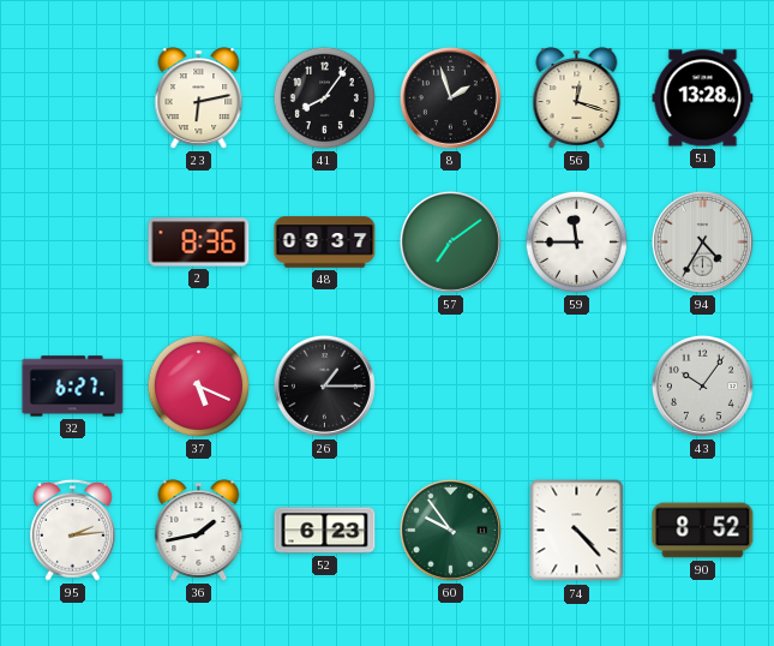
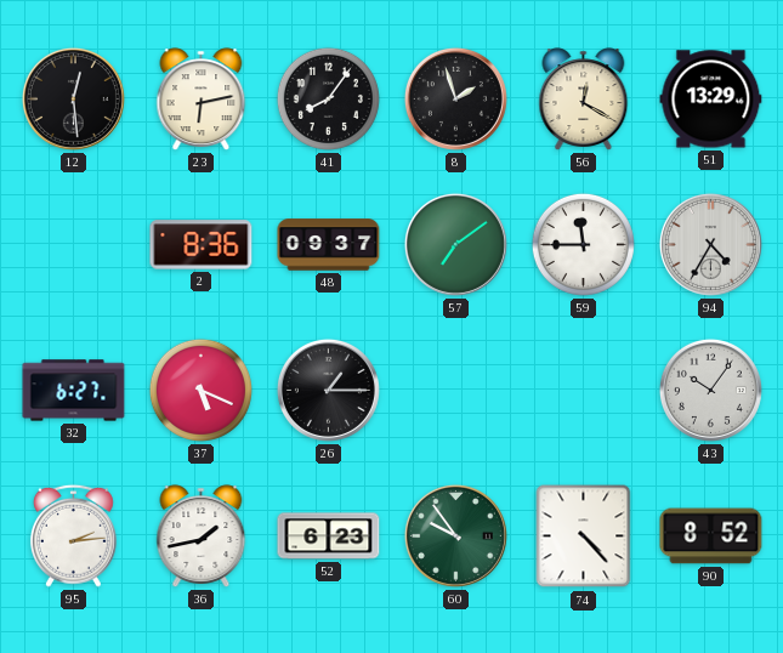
12: none -> 12:29 (73, 98)
56: 12:18 -> 12:20 (584, 100)
51: 13:28 -> 13:29 (711, 100)
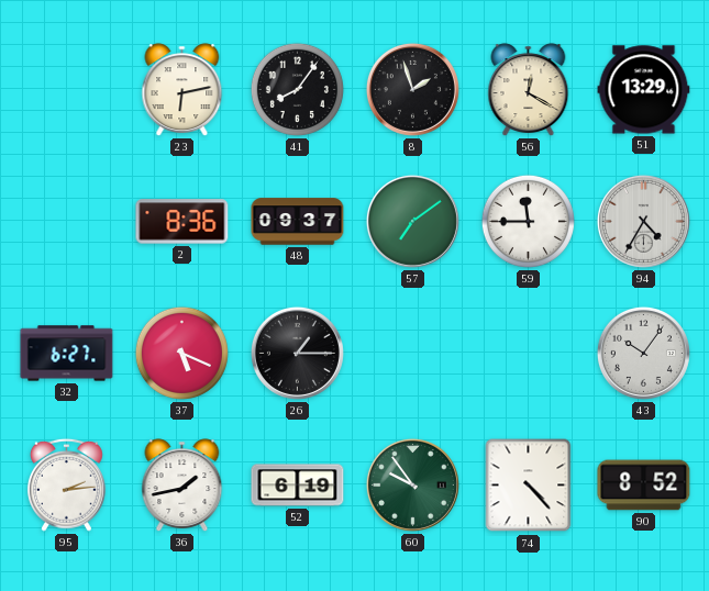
12: 12:29 -> none (73, 98)
52: 6:23 -> 6:19 (298, 486)
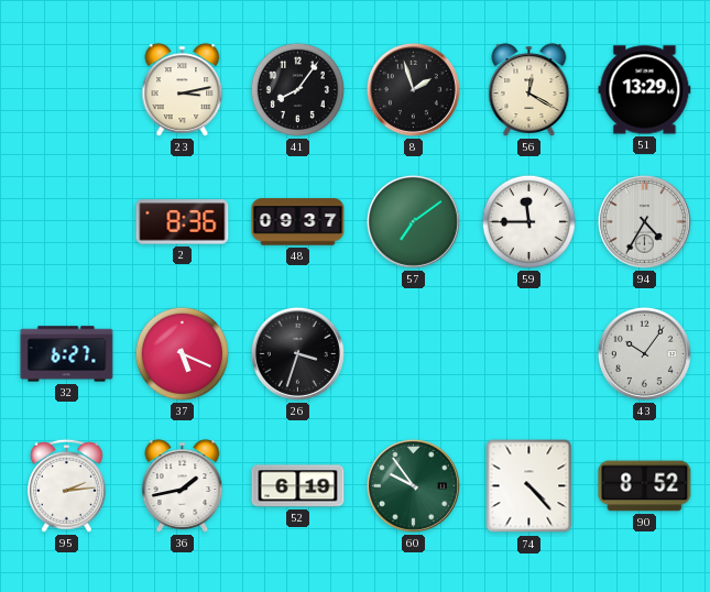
23: 6:13 -> 3:13 (183, 90)
26: 1:15 -> 3:33 (297, 353)
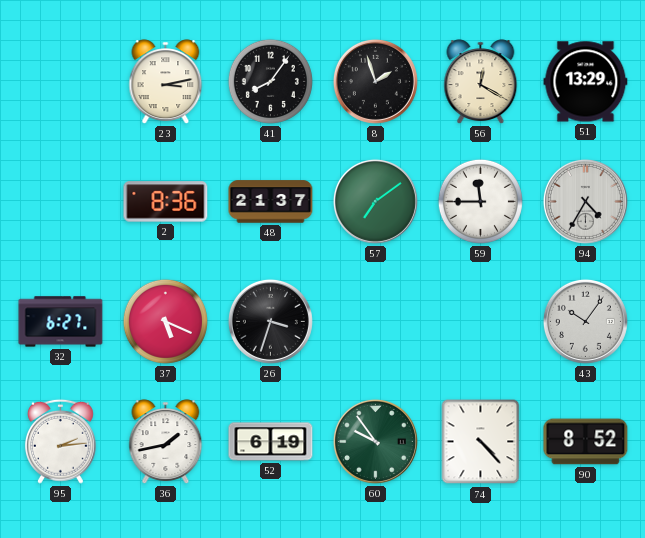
48: 09:37 -> 21:37 (271, 202)
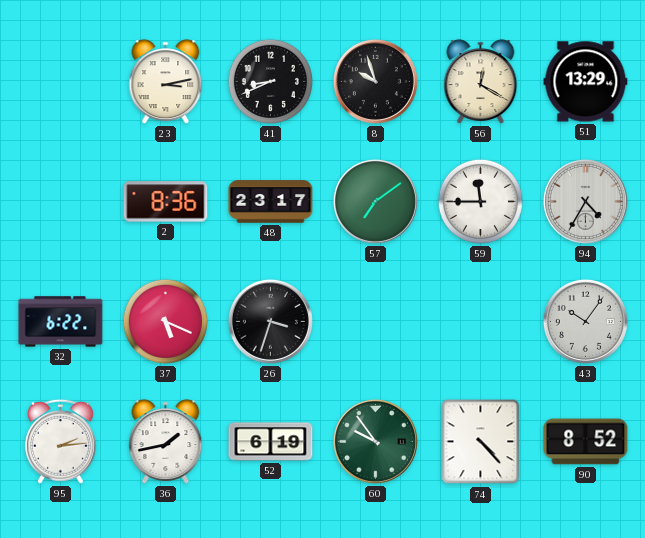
41: 8:06 -> 8:41 (270, 81)
8: 1:57 -> 9:57 (375, 81)
48: 21:37 -> 23:17 (271, 202)
32: 6:27 -> 6:22 (61, 322)
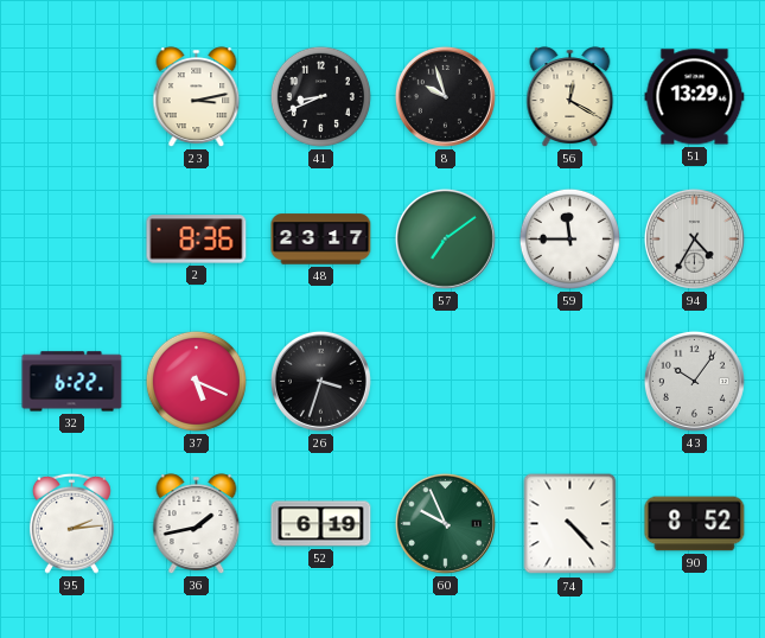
60: 9:54 -> 9:56 (445, 523)
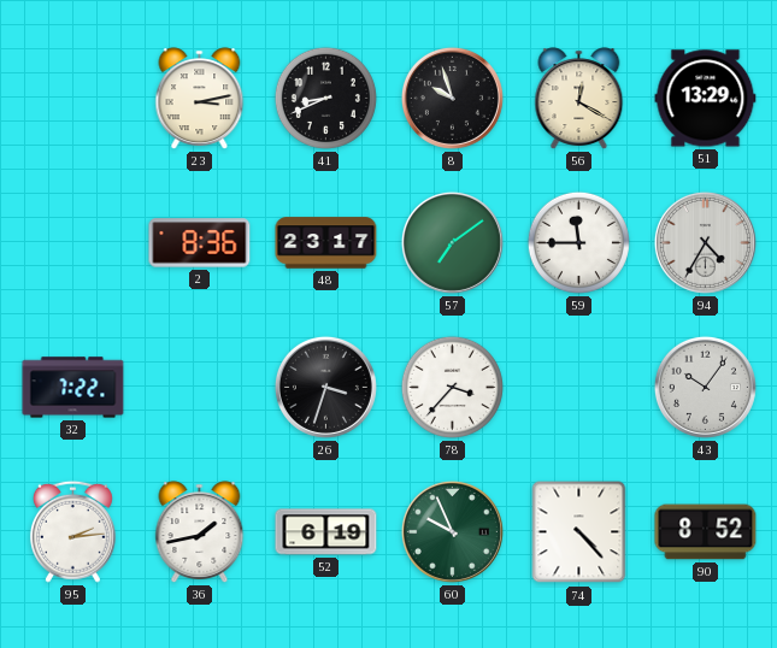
32: 6:22 -> 7:22 (73, 388)
37: 5:19 -> none (196, 381)
78: none -> 3:37 (452, 387)
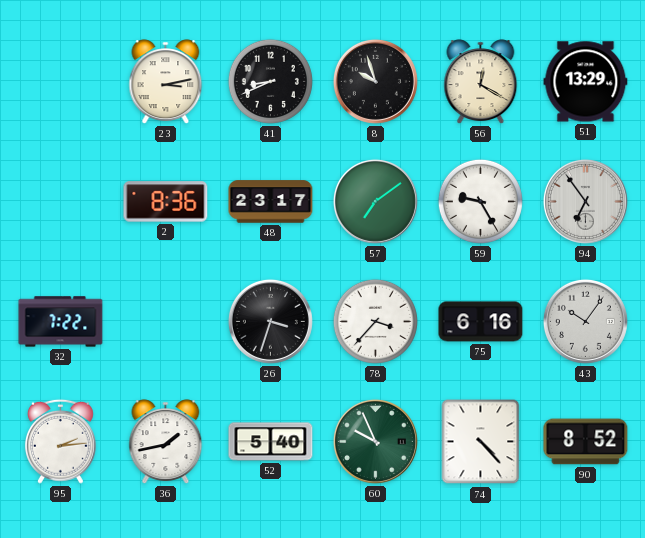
59: 11:45 -> 9:25 (480, 201)
94: 4:35 -> 6:54 (585, 201)
75: none -> 6:16 (481, 322)
52: 6:19 -> 5:40 (271, 442)
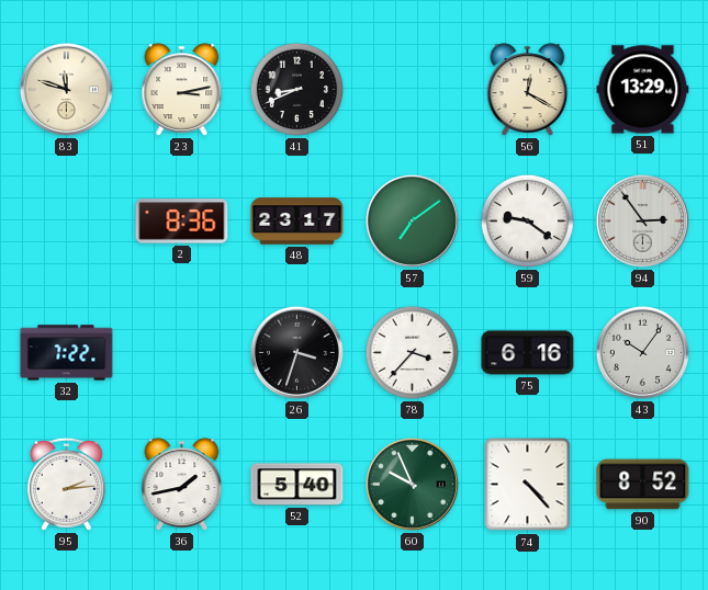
83: none -> 11:48 (66, 89)
8: 9:57 -> none (375, 81)
59: 9:25 -> 9:21 (527, 220)
94: 6:54 -> 2:54 (642, 220)
